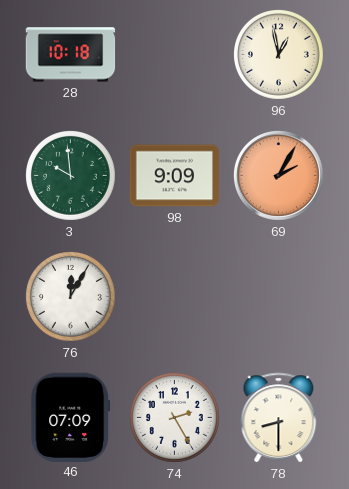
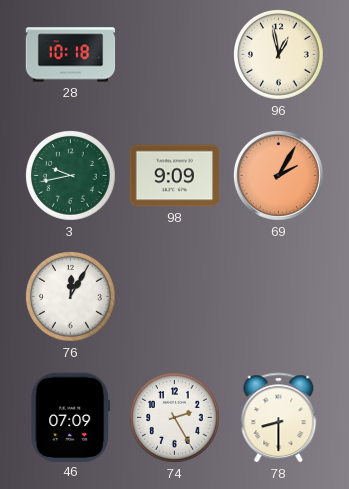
3: 9:59 -> 9:43 (71, 176)
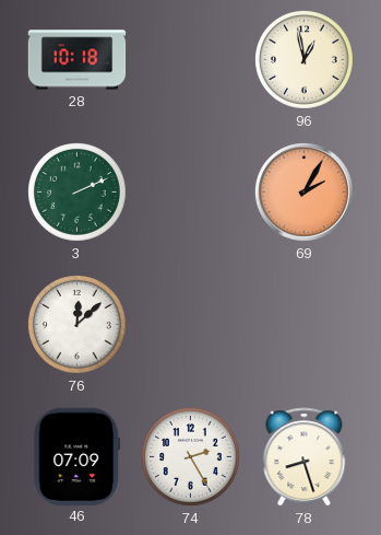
3: 9:43 -> 2:11 (78, 193)
98: 9:09 -> none (175, 176)
76: 12:05 -> 12:08 (78, 325)
78: 8:30 -> 8:27 (305, 457)
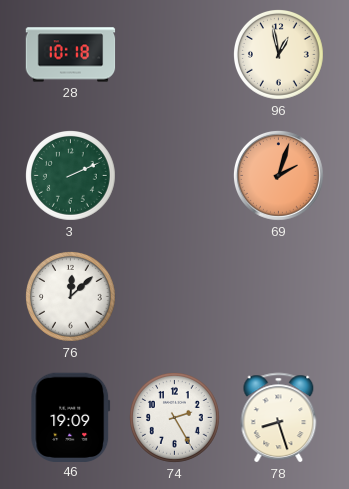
69: 2:05 -> 2:03 (278, 175)
46: 07:09 -> 19:09 (71, 417)
